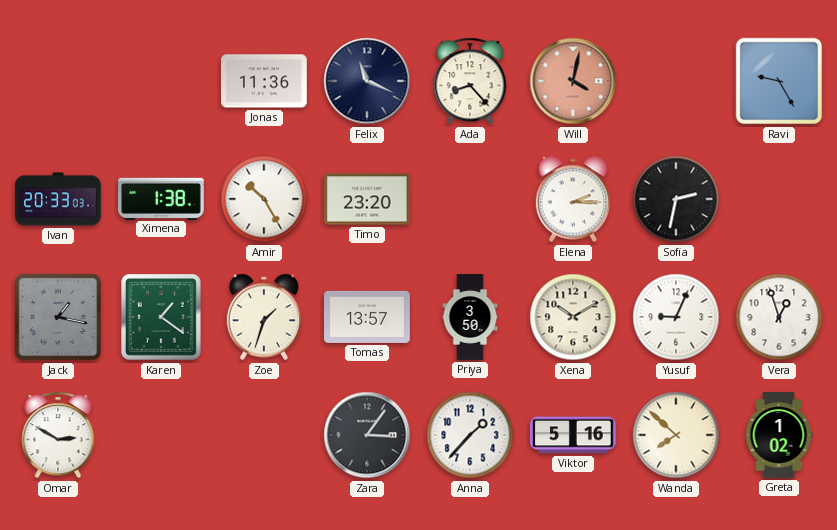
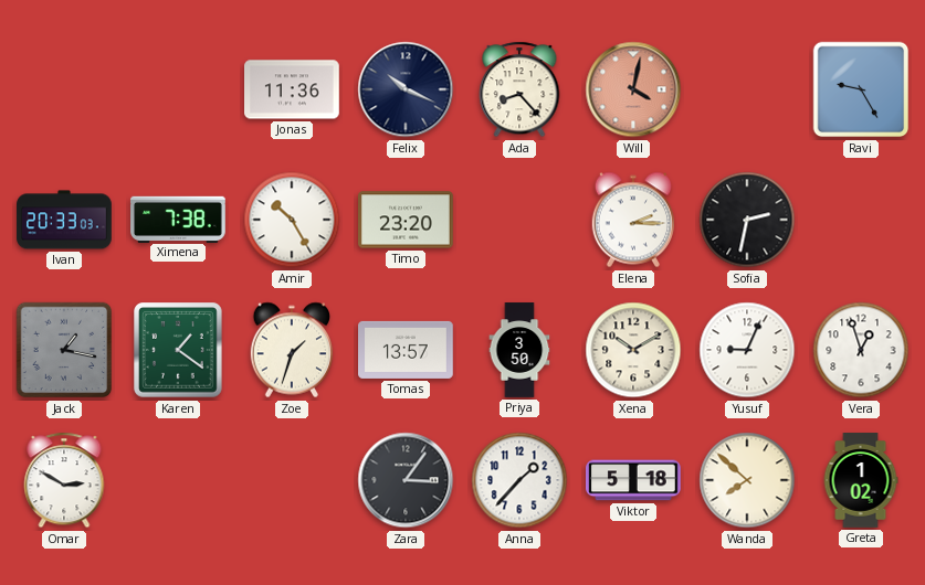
Felix: 11:19 -> 10:19 (406, 89)
Ximena: 1:38 -> 7:38 (178, 219)
Viktor: 5:16 -> 5:18 (634, 480)
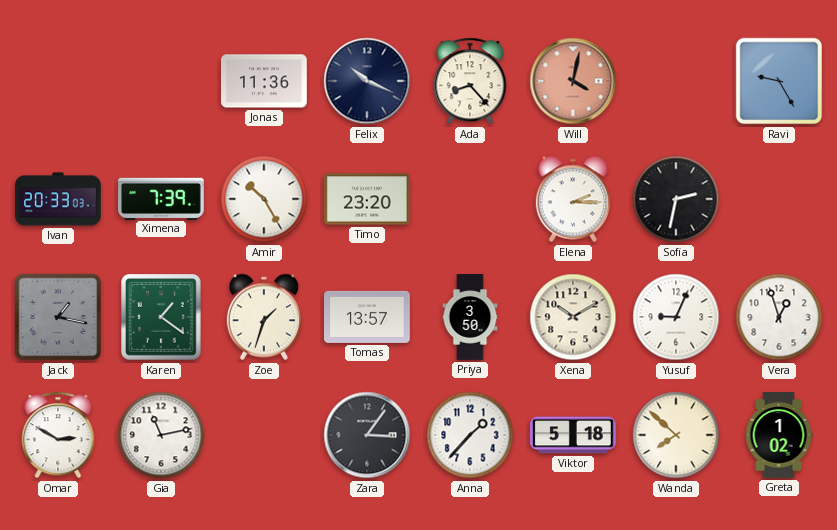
Ximena: 7:38 -> 7:39 (161, 198)
Gia: none -> 11:13 (161, 435)
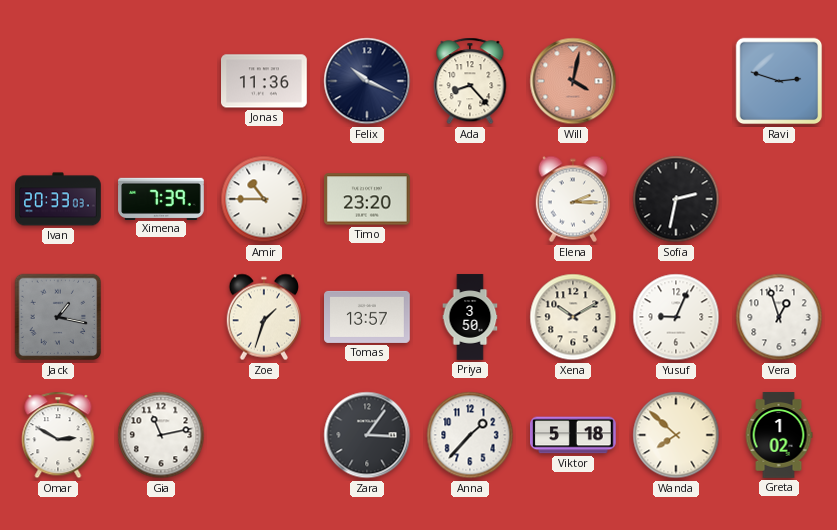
Ravi: 9:25 -> 2:48 (779, 81)
Amir: 10:25 -> 10:45 (264, 199)
Karen: 1:21 -> none (161, 317)
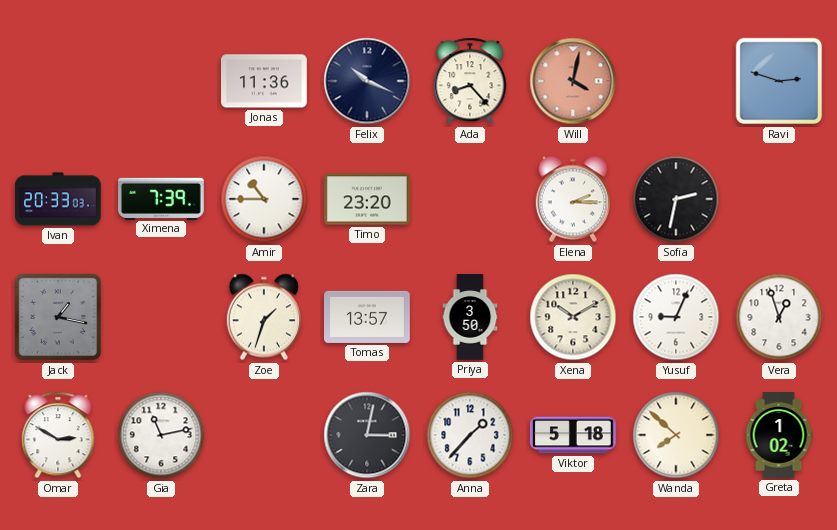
Zara: 3:06 -> 3:02 (367, 435)
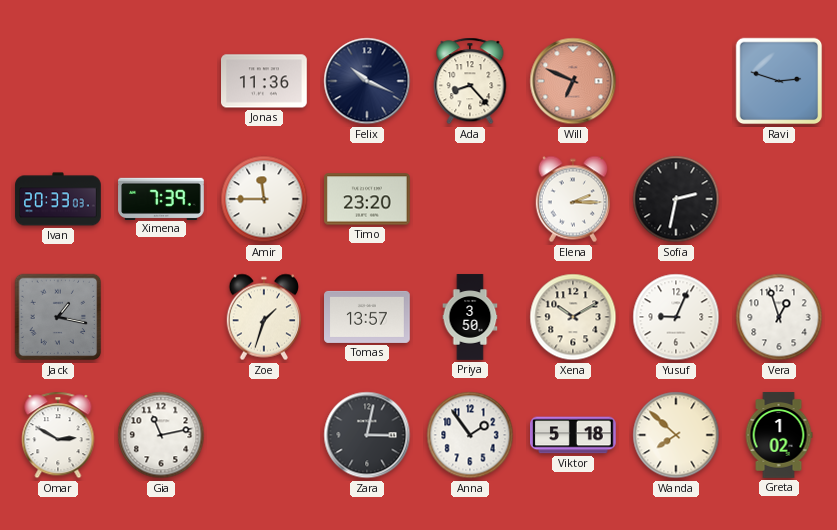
Will: 4:02 -> 6:49 (573, 81)
Amir: 10:45 -> 11:45 (264, 199)
Anna: 1:37 -> 1:54 (470, 435)
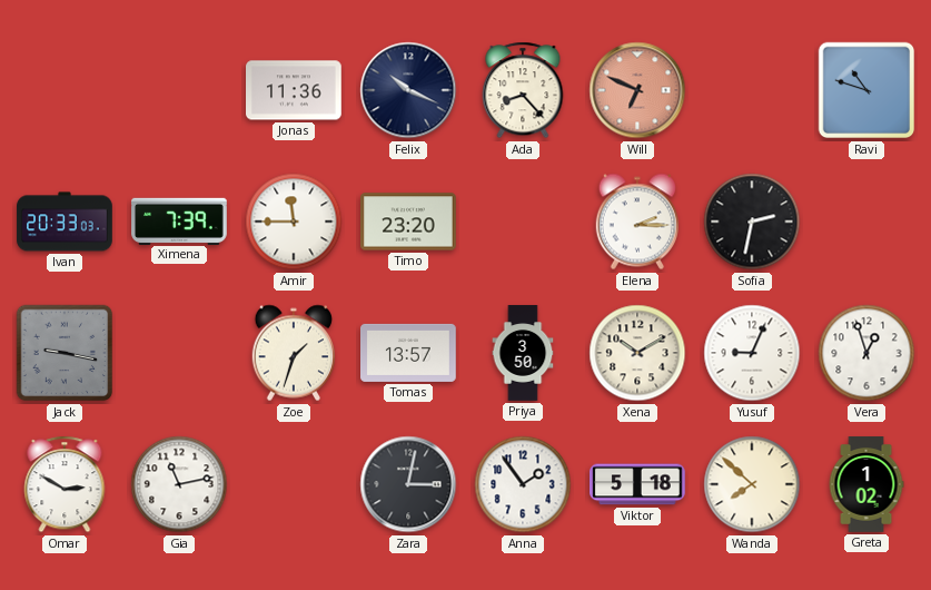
Ravi: 2:48 -> 10:48 (866, 90)
Jack: 1:17 -> 9:17 (65, 353)
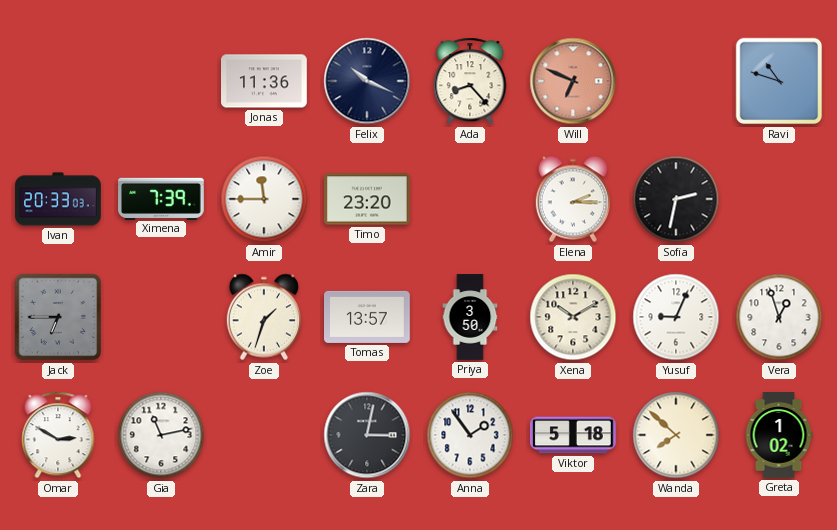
Jack: 9:17 -> 6:45 (58, 317)
